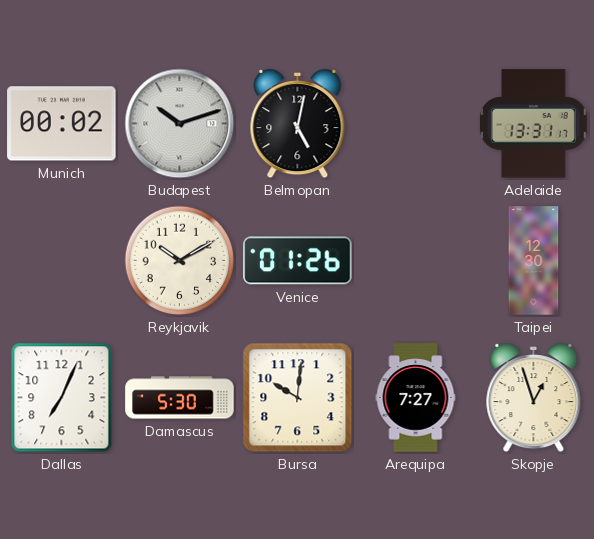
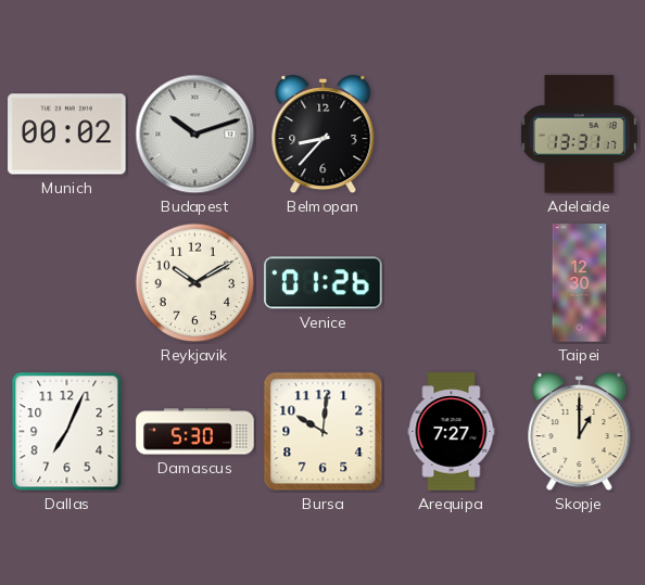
Belmopan: 5:02 -> 8:37 (324, 136)
Skopje: 12:57 -> 1:00 (580, 433)
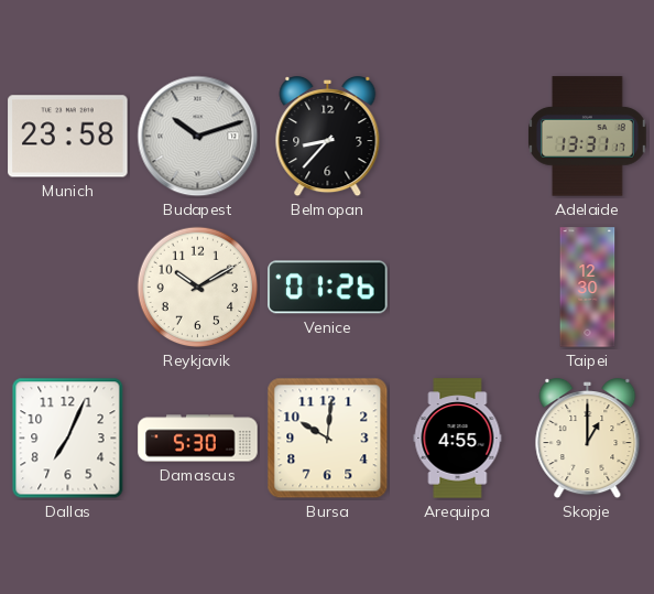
Munich: 00:02 -> 23:58 (68, 137)
Arequipa: 7:27 -> 4:55 (458, 439)
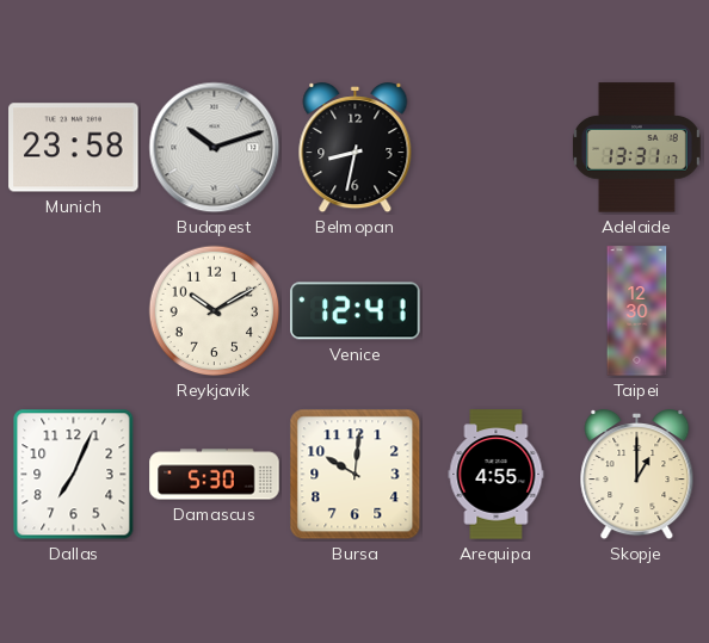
Belmopan: 8:37 -> 8:32 (356, 149)
Venice: 01:26 -> 12:41 (356, 311)
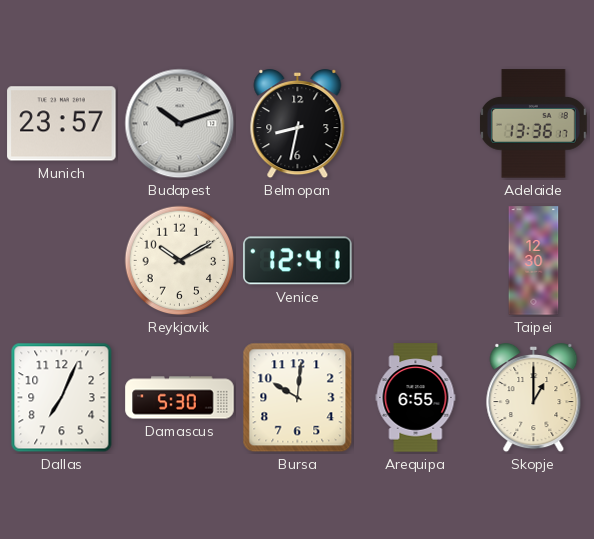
Munich: 23:58 -> 23:57 (62, 124)
Adelaide: 13:31 -> 13:36 (533, 124)
Arequipa: 4:55 -> 6:55 (416, 398)
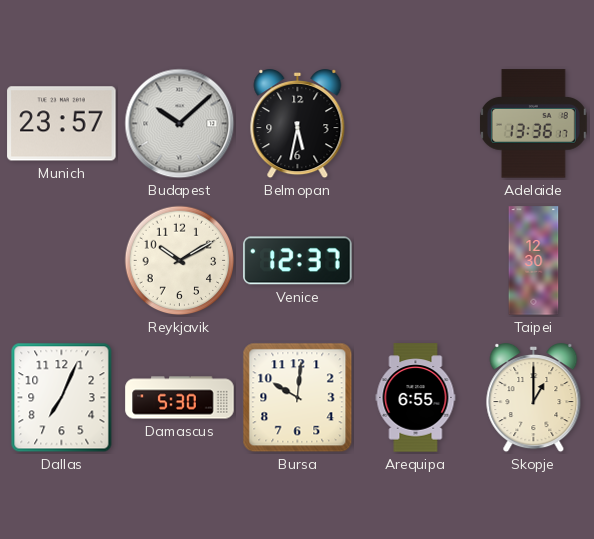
Budapest: 10:12 -> 10:08 (180, 124)
Belmopan: 8:32 -> 5:32 (298, 125)
Venice: 12:41 -> 12:37 (298, 261)
